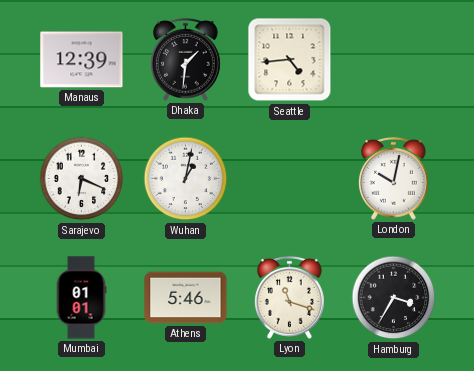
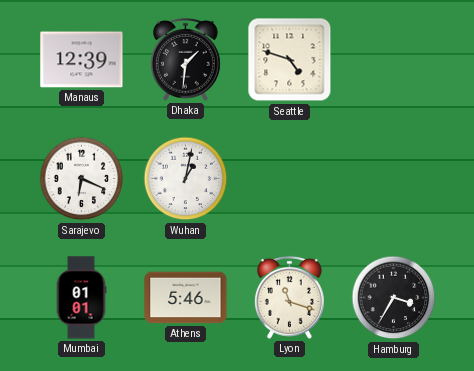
Seattle: 4:44 -> 4:48 (290, 60)
London: 10:02 -> none (393, 178)
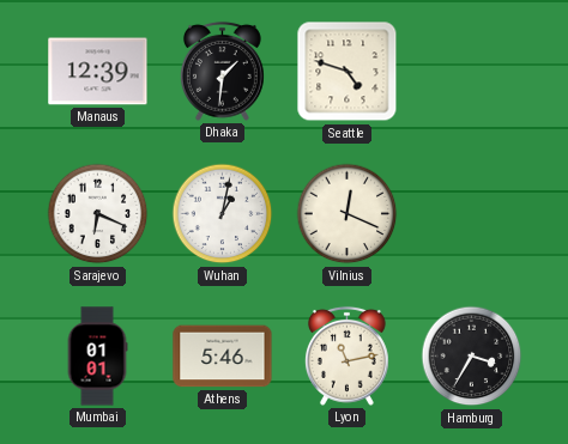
Vilnius: none -> 12:19 (348, 214)
Lyon: 11:18 -> 11:13 (346, 355)
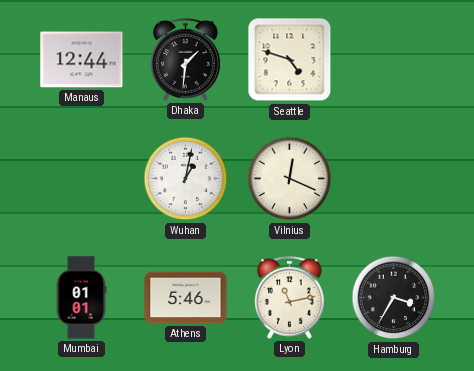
Manaus: 12:39 -> 12:44 (82, 60)
Sarajevo: 6:19 -> none (98, 214)
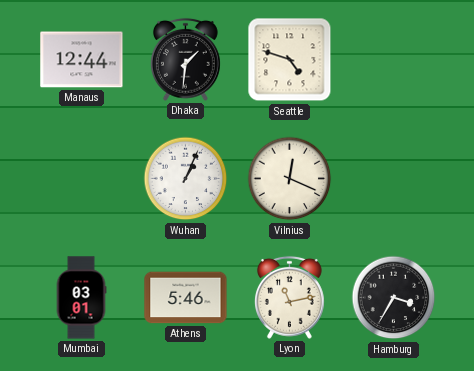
Wuhan: 1:02 -> 1:04 (186, 179)
Mumbai: 01:01 -> 03:01 (81, 298)
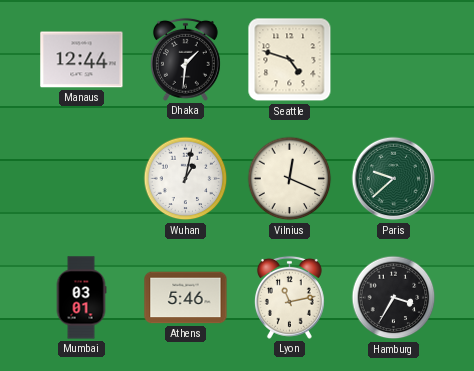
Wuhan: 1:04 -> 1:02 (186, 179)
Paris: none -> 9:38 (394, 179)
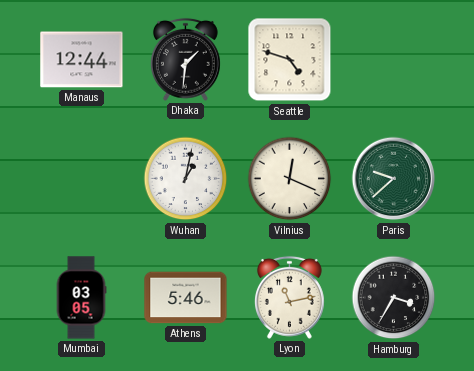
Mumbai: 03:01 -> 03:05 (81, 298)
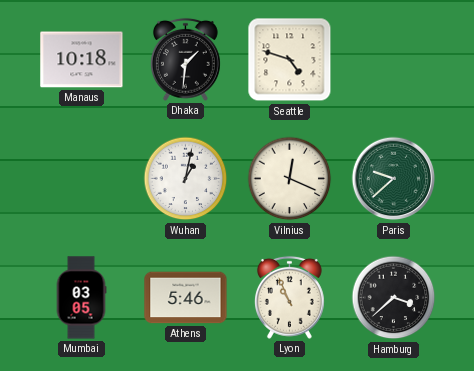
Manaus: 12:44 -> 10:18 (82, 60)
Lyon: 11:13 -> 10:56 (289, 297)
Hamburg: 3:35 -> 3:38 (394, 298)
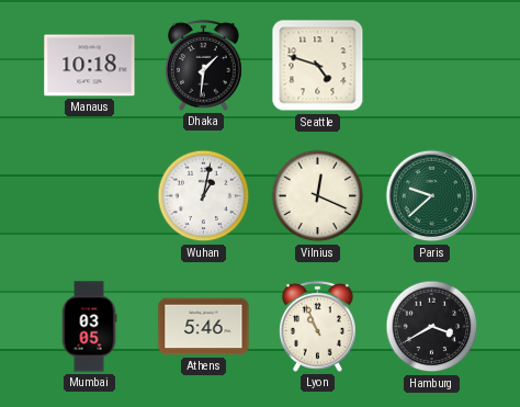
Hamburg: 3:38 -> 3:40 (432, 327)
